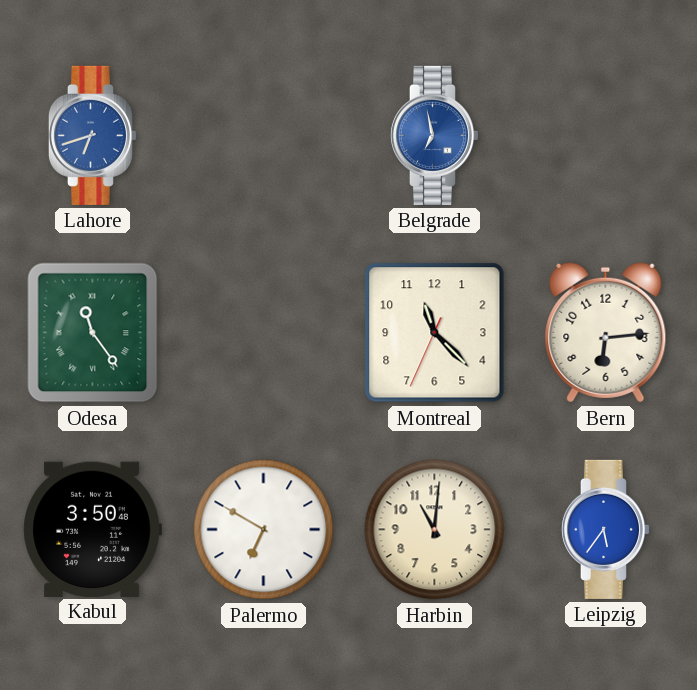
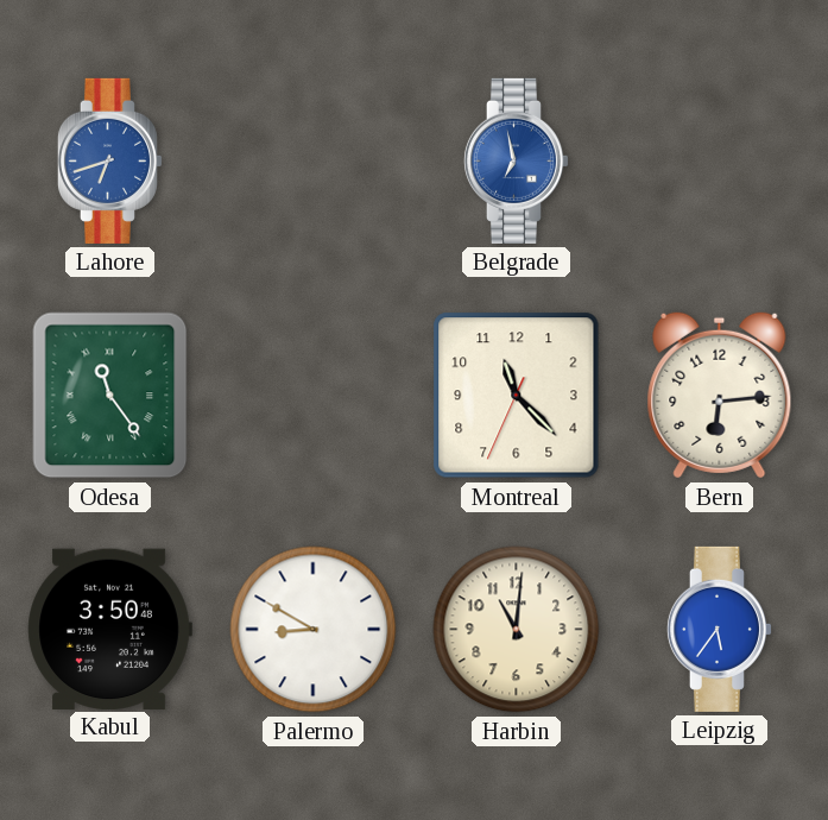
Palermo: 6:50 -> 8:50 (314, 630)
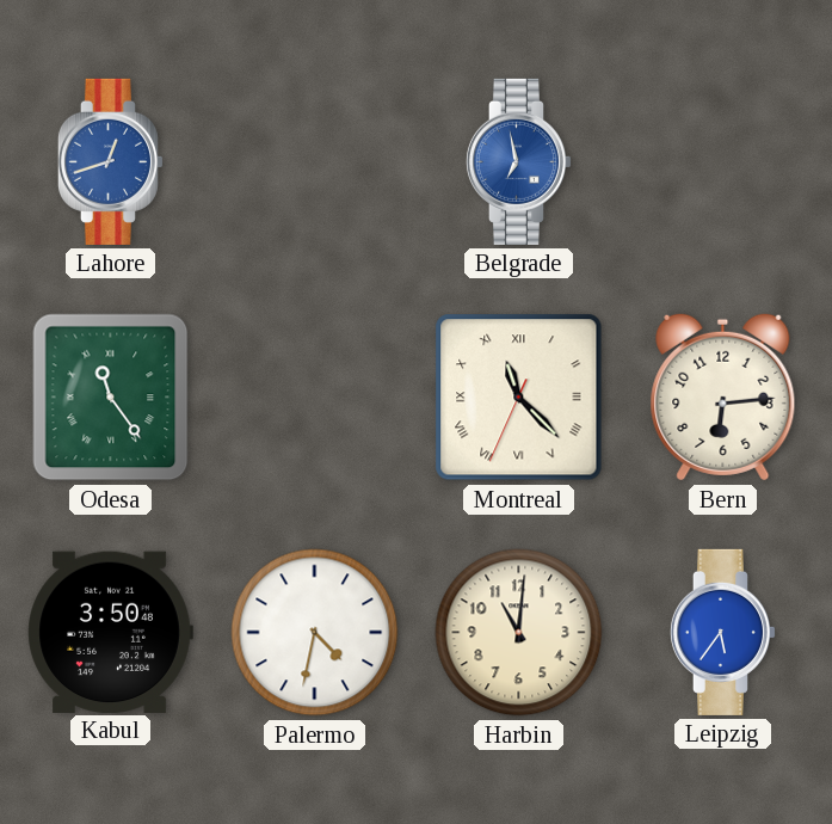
Lahore: 6:42 -> 12:42 (110, 161)
Montreal numerals: Arabic -> Roman (519, 398)
Palermo: 8:50 -> 4:32 (315, 633)
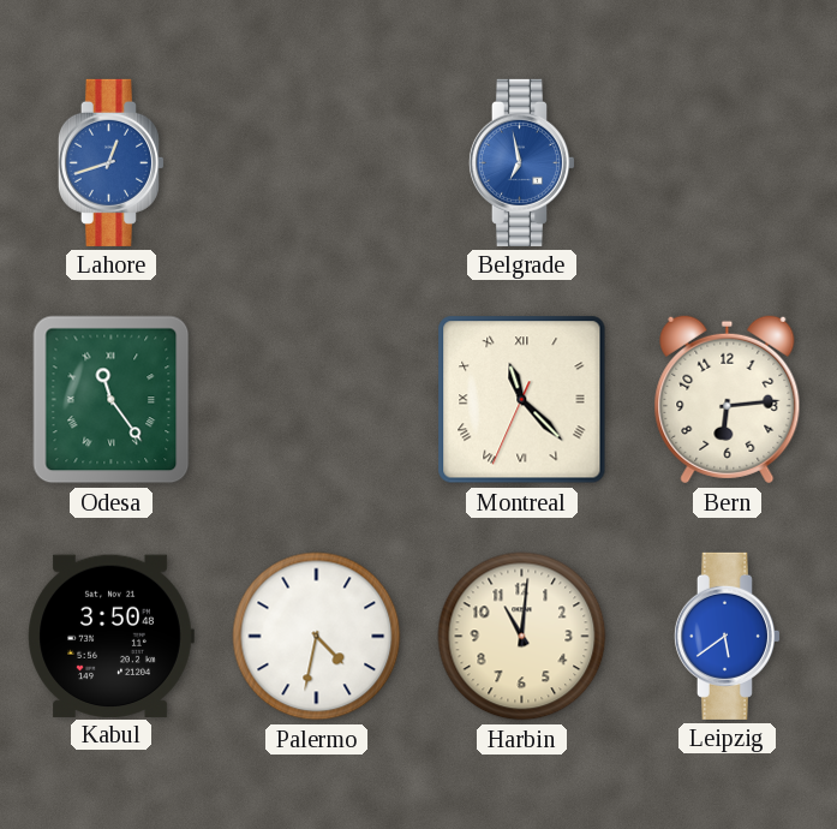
Leipzig: 5:36 -> 5:39 (727, 636)
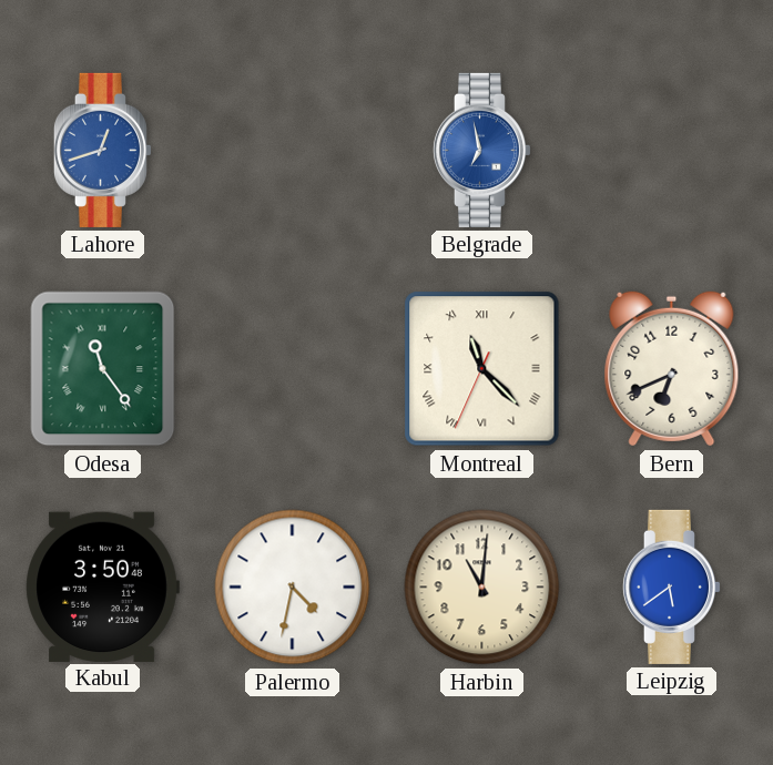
Bern: 6:14 -> 6:41 (672, 369)
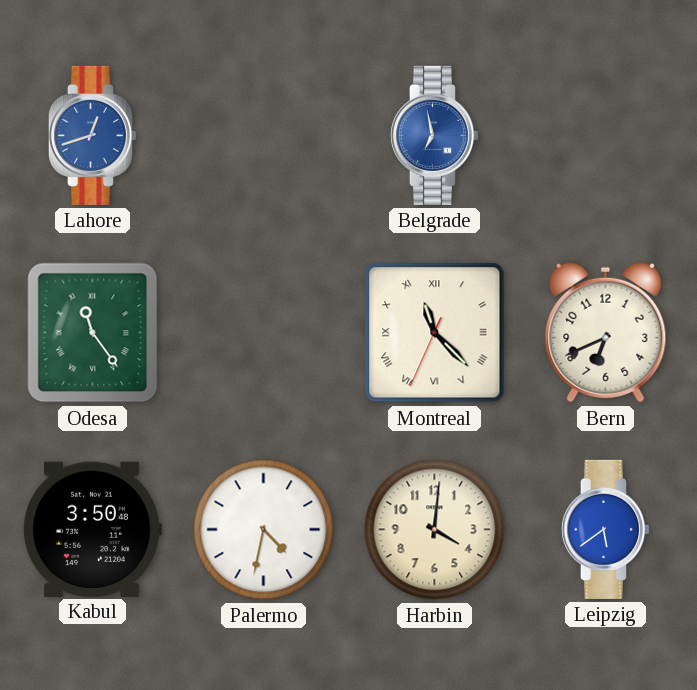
Harbin: 11:01 -> 4:01 (435, 530)
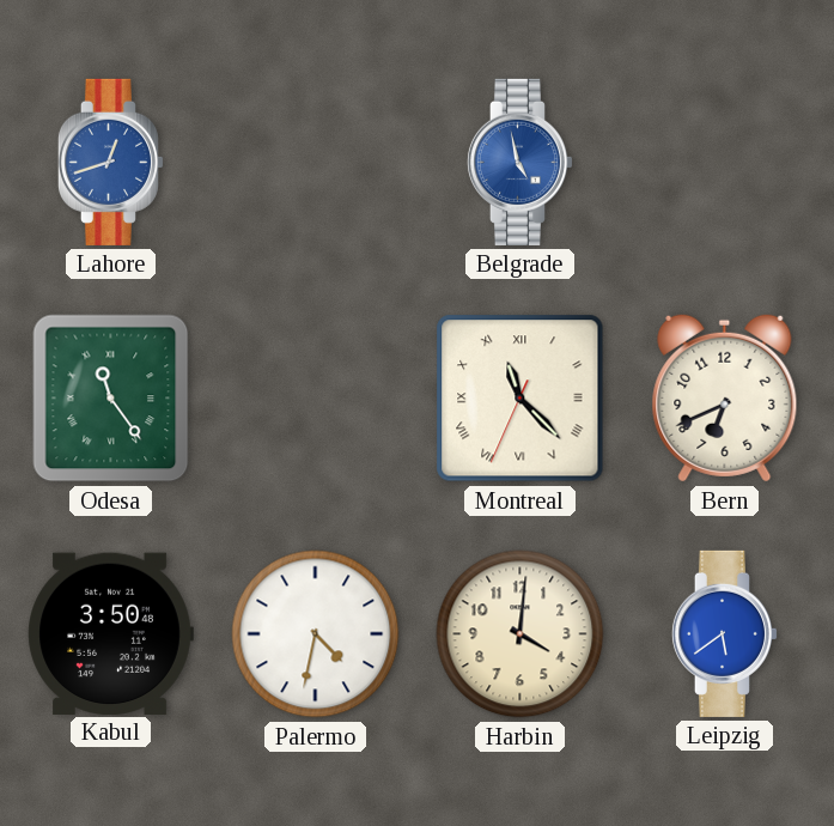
Belgrade: 6:58 -> 4:58 (519, 162)
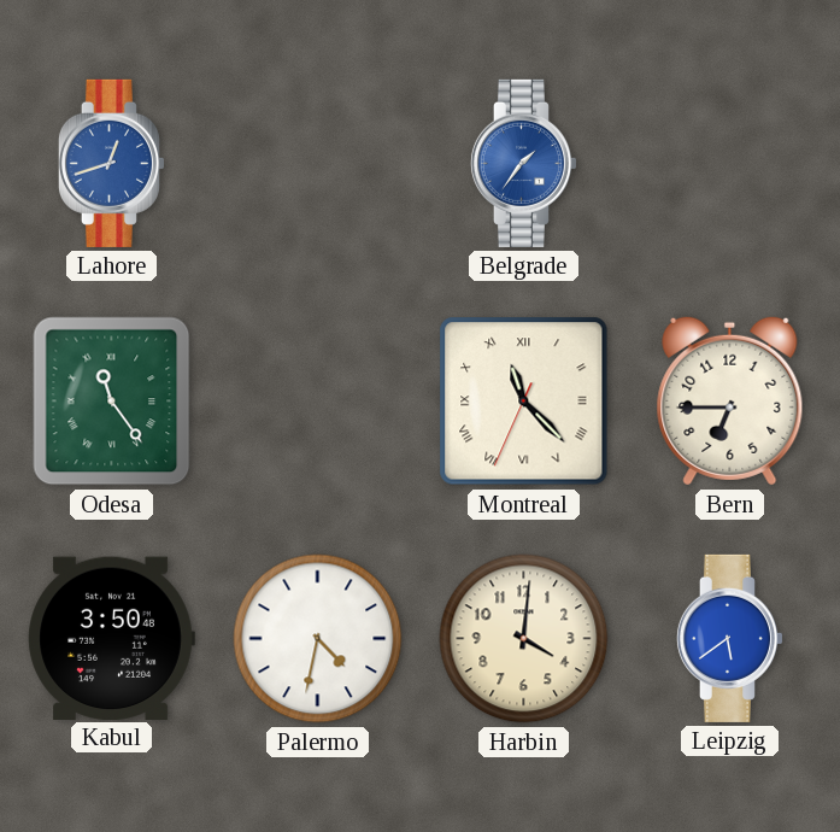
Belgrade: 4:58 -> 1:36 (523, 163)
Bern: 6:41 -> 6:45 (730, 402)
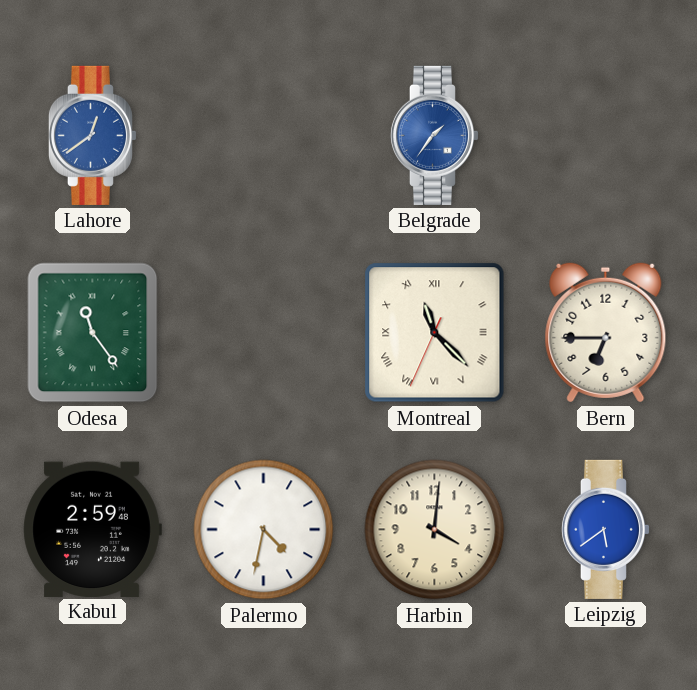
Lahore: 12:42 -> 12:39 (92, 135)
Kabul: 3:50 -> 2:59 (92, 529)
